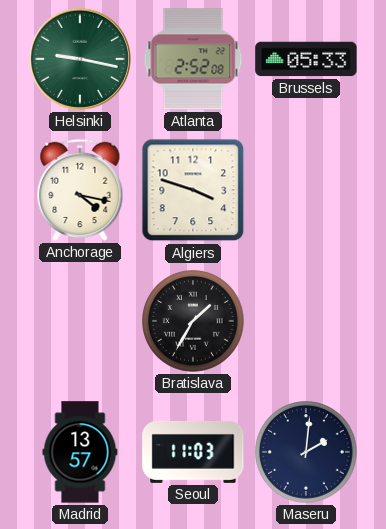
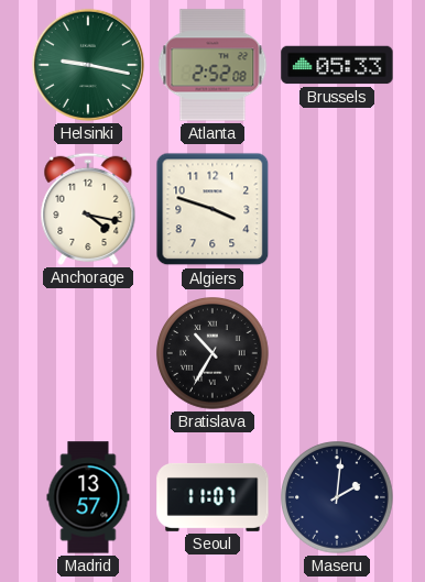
Bratislava: 1:35 -> 10:35 (214, 354)
Seoul: 11:03 -> 11:07 (212, 497)
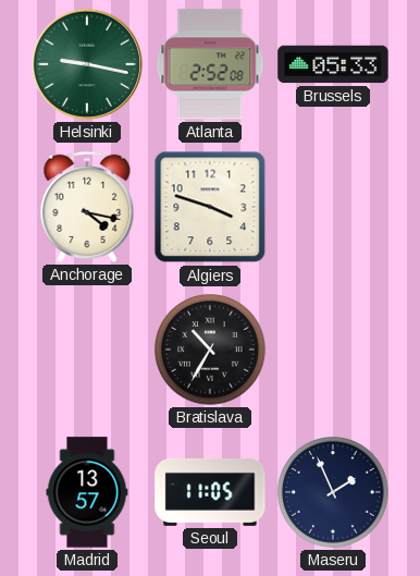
Seoul: 11:07 -> 11:05 (210, 492)
Maseru: 2:01 -> 1:56 (334, 493)
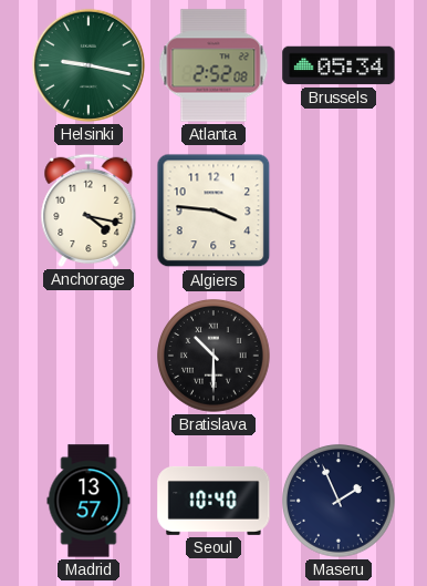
Brussels: 05:33 -> 05:34 (339, 65)
Algiers: 3:48 -> 3:46 (213, 210)
Bratislava: 10:35 -> 10:30 (215, 357)
Seoul: 11:05 -> 10:40 (213, 501)
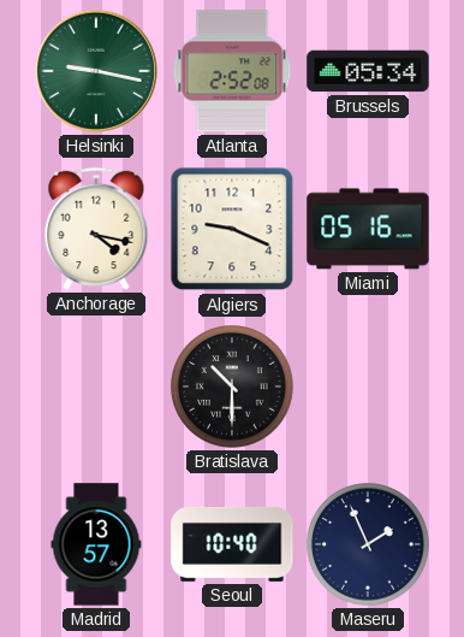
Algiers: 3:46 -> 9:19 (232, 229)
Miami: none -> 05:16 (368, 229)
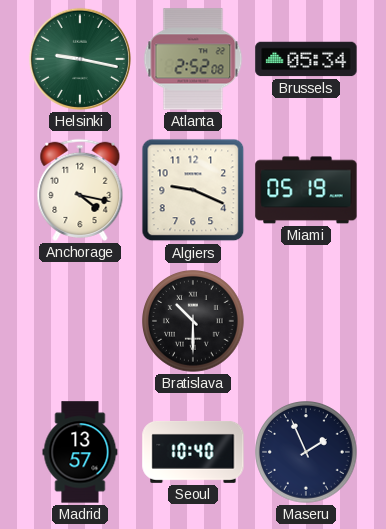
Miami: 05:16 -> 05:19 (306, 190)
